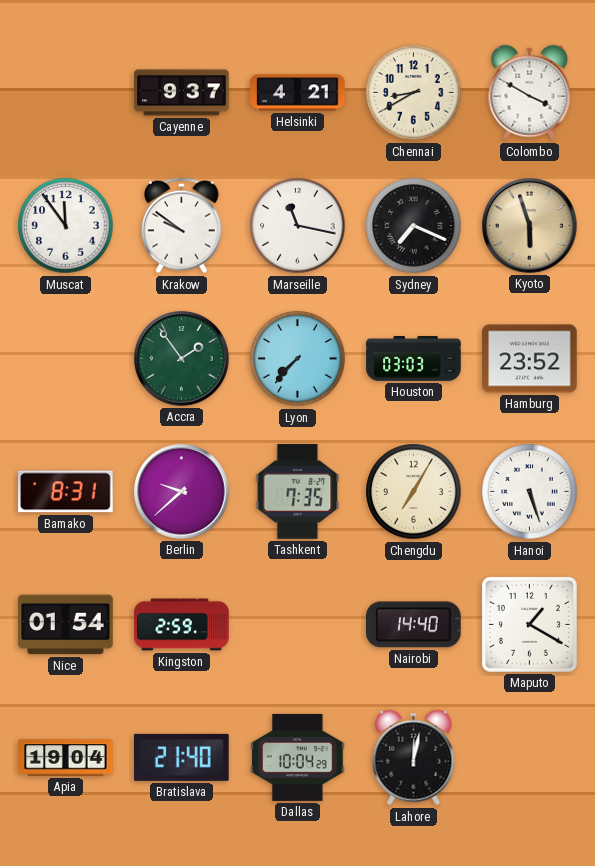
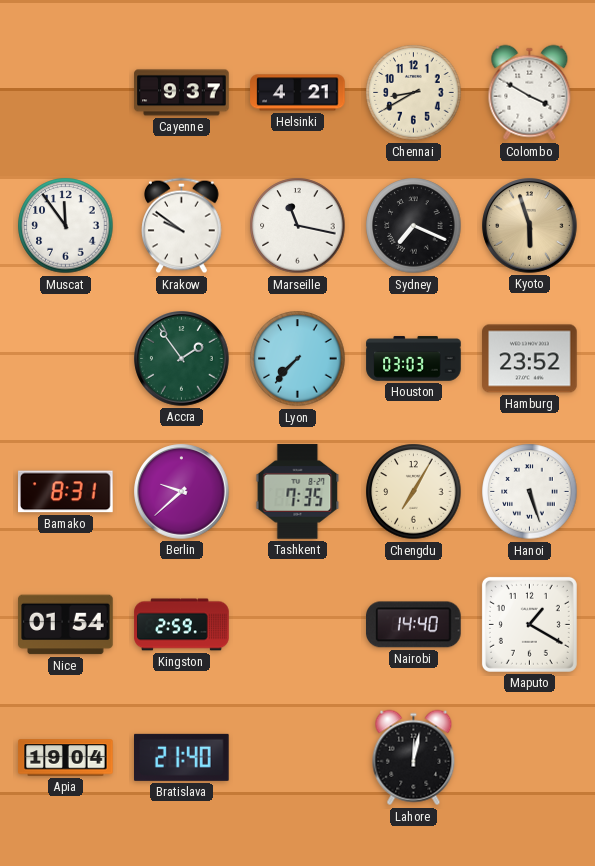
Dallas: 10:04 -> none (298, 757)
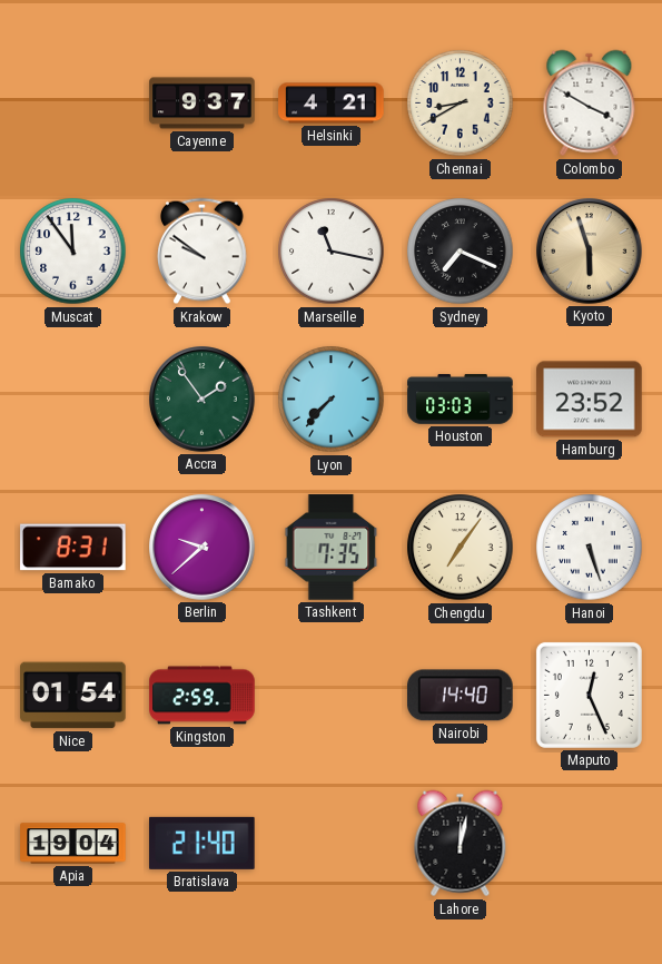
Chengdu: 7:05 -> 7:06 (461, 548)
Maputo: 1:20 -> 12:26 (589, 695)
